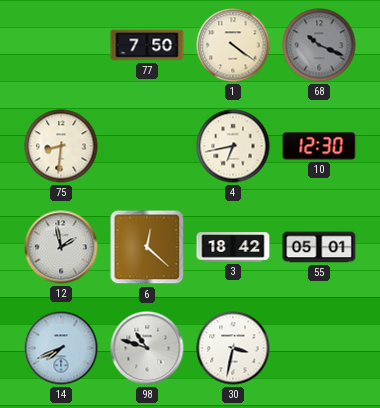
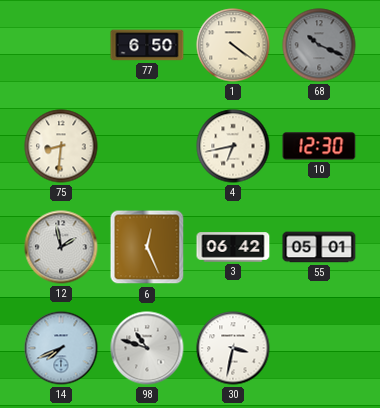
77: 7:50 -> 6:50 (147, 45)
6: 12:22 -> 12:26 (147, 247)
3: 18:42 -> 06:42 (233, 247)
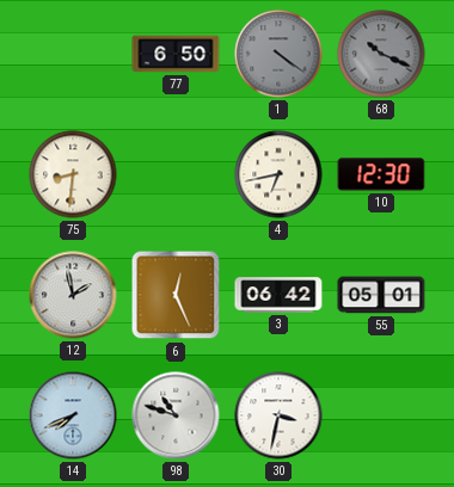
1 dial: cream -> grey (278, 54)
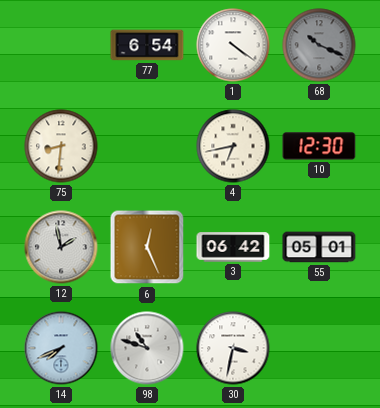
77: 6:50 -> 6:54 (147, 45)
1 dial: grey -> white (233, 45)
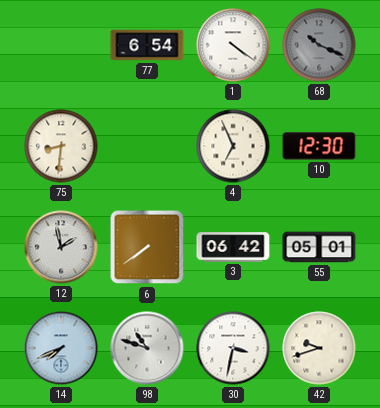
4: 6:43 -> 6:56 (233, 146)
6: 12:26 -> 7:39 (147, 247)
42: none -> 9:42 (319, 348)
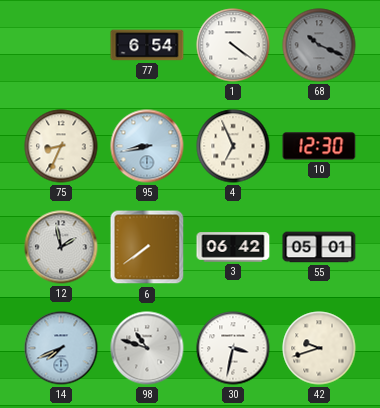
75: 8:31 -> 8:34 (61, 146)
95: none -> 8:43 (147, 146)
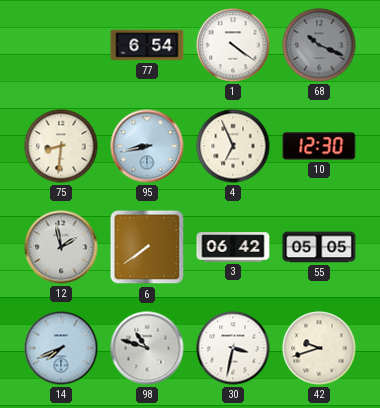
75: 8:34 -> 8:31 (61, 146)
55: 05:01 -> 05:05 (319, 247)
